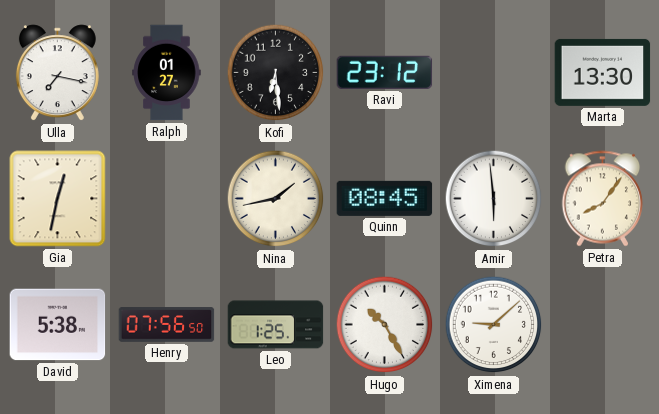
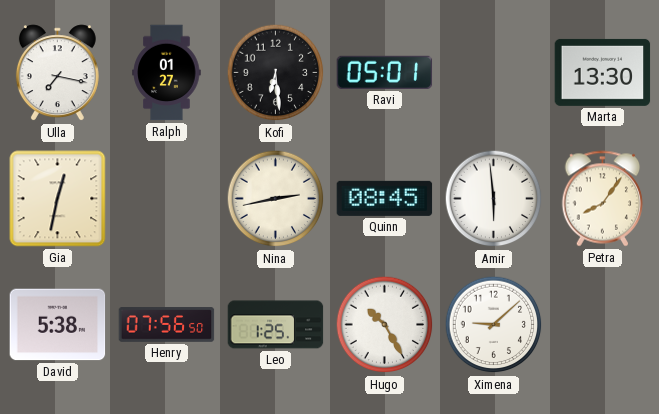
Ravi: 23:12 -> 05:01 (385, 72)
Nina: 1:43 -> 2:43 (276, 199)
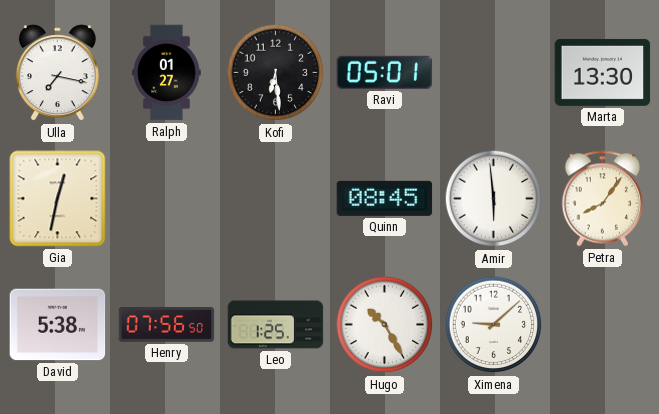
Nina: 2:43 -> none (276, 199)
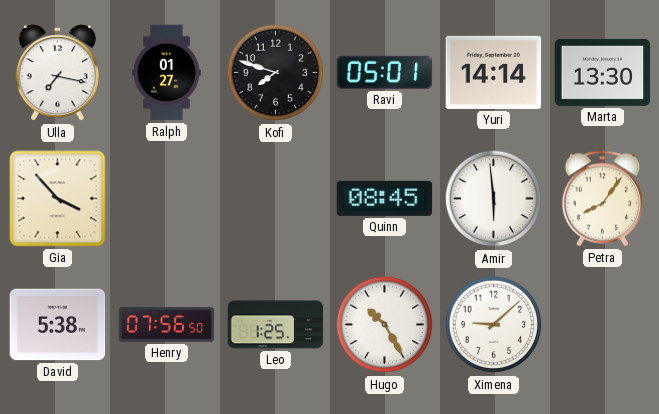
Kofi: 6:29 -> 7:48 (276, 73)
Yuri: none -> 14:14 (494, 72)
Gia: 12:32 -> 3:53 (58, 199)
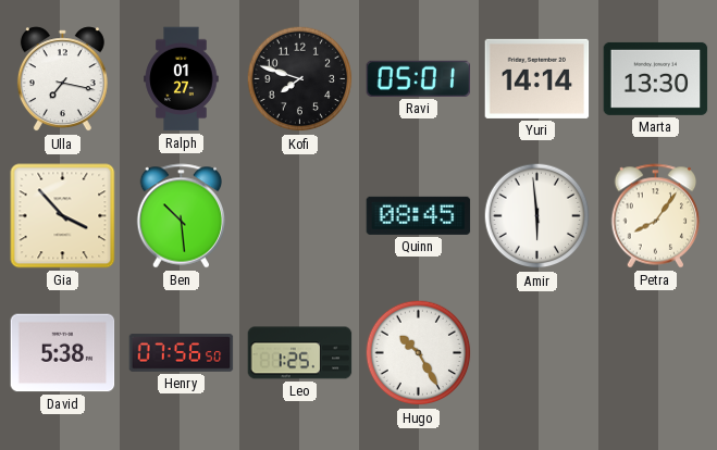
Ben: none -> 10:29 (182, 216)
Ximena: 9:08 -> none (494, 325)
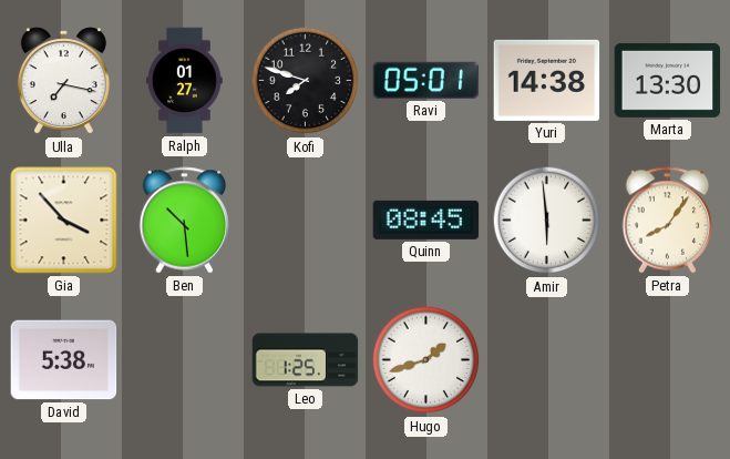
Yuri: 14:14 -> 14:38 (547, 80)
Henry: 07:56 -> none (182, 353)
Hugo: 10:25 -> 1:42 (426, 360)
